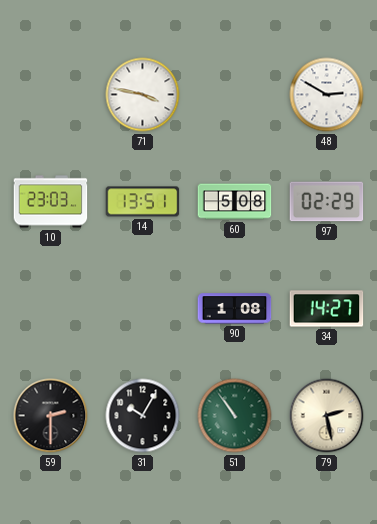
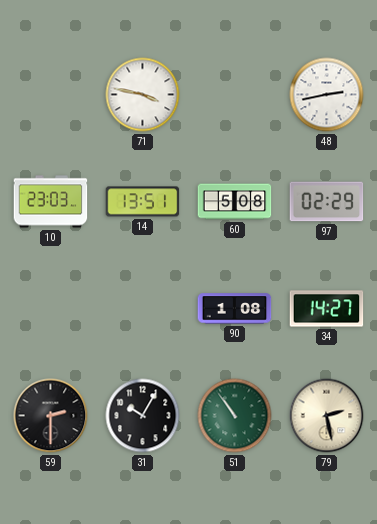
48: 2:50 -> 2:43 (327, 95)
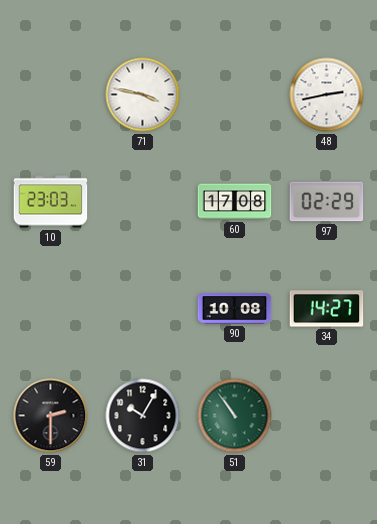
14: 13:51 -> none (143, 202)
60: 5:08 -> 17:08 (235, 202)
90: 1:08 -> 10:08 (235, 309)
79: 2:28 -> none (327, 416)
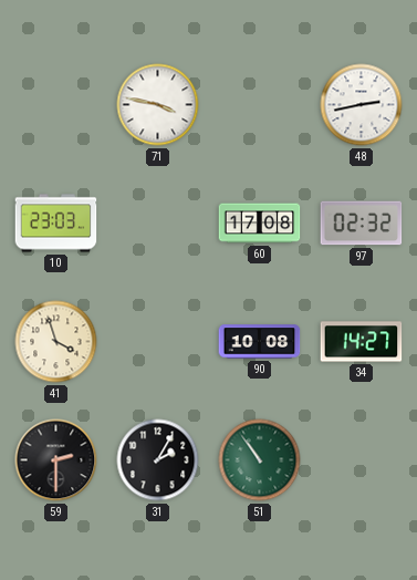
97: 02:29 -> 02:32 (362, 224)
41: none -> 3:57 (56, 342)
31: 10:05 -> 2:05 (158, 460)
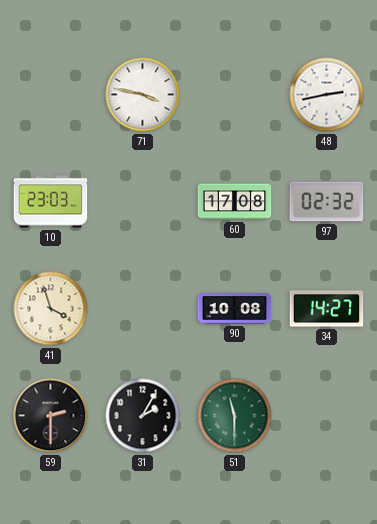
51: 10:54 -> 11:30 (235, 416)
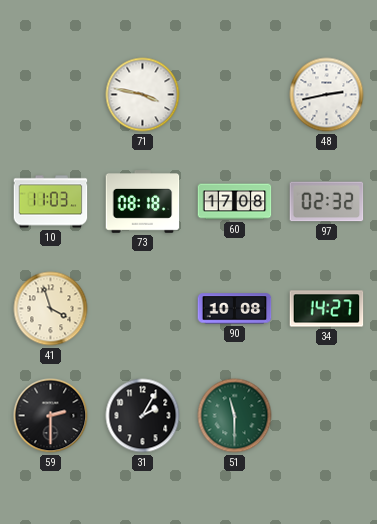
10: 23:03 -> 11:03 (51, 202)
73: none -> 08:18 (143, 202)
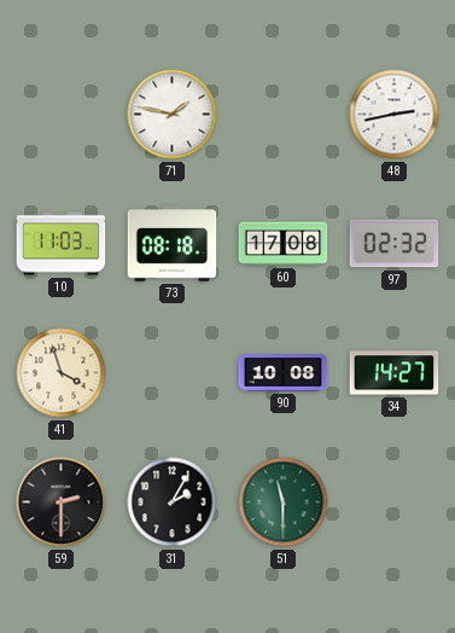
71: 3:47 -> 1:47 (173, 115)
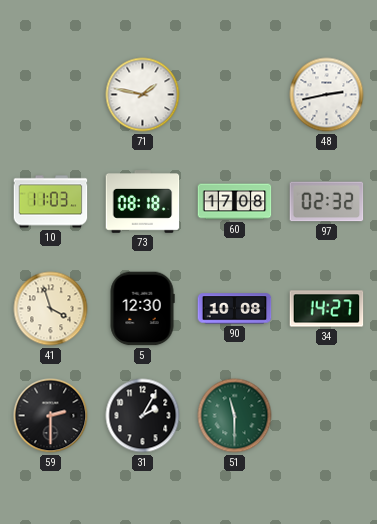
5: none -> 12:30 (142, 309)
